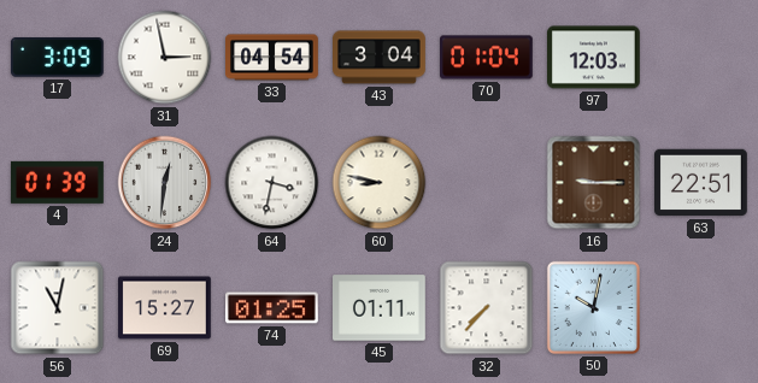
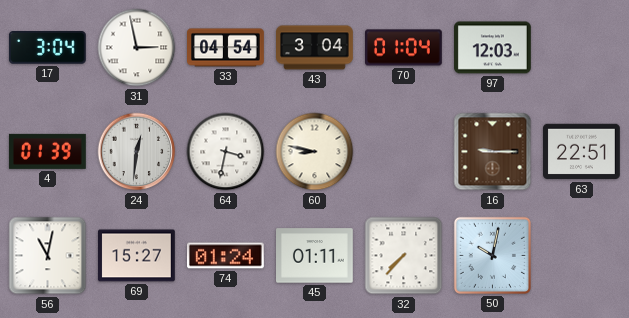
17: 3:09 -> 3:04 (47, 48)
74: 01:25 -> 01:24 (226, 256)
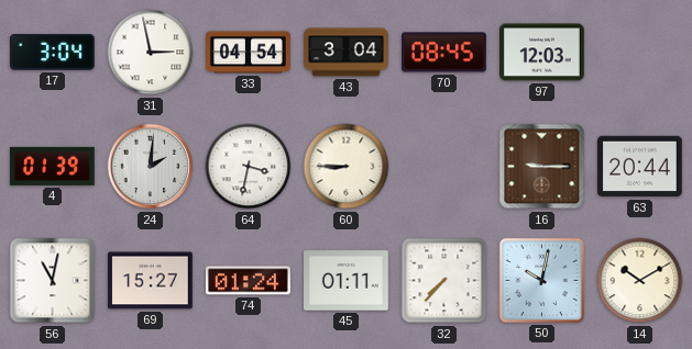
70: 01:04 -> 08:45 (444, 53)
24: 12:31 -> 2:01 (151, 167)
60: 8:47 -> 8:45 (347, 167)
63: 22:51 -> 20:44 (640, 167)
14: none -> 10:10 (640, 281)
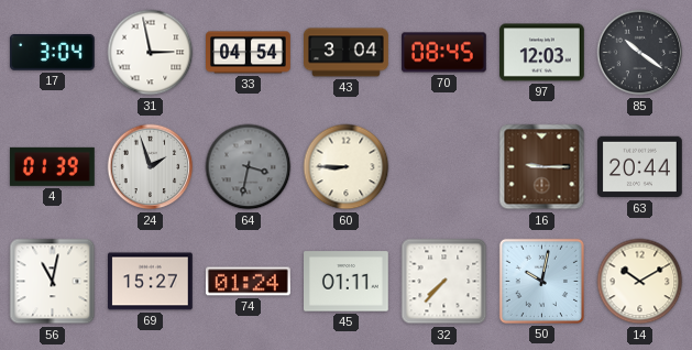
85: none -> 10:21 (640, 53)
24: 2:01 -> 1:57 (151, 167)
64 dial: white -> grey (249, 167)
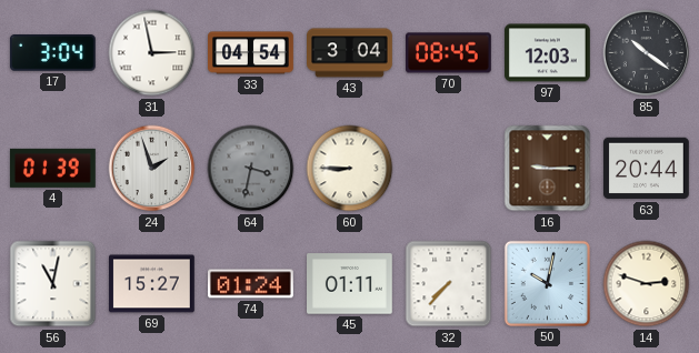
14: 10:10 -> 2:48 (647, 284)
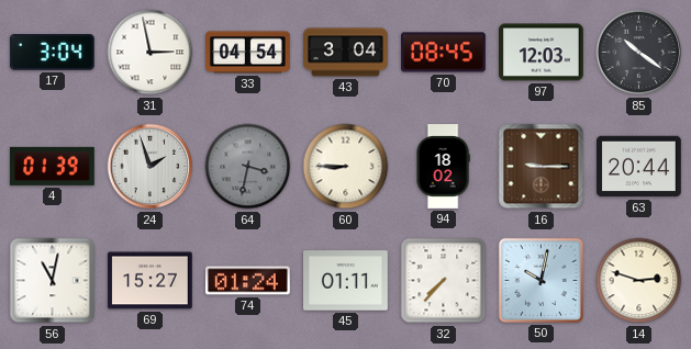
94: none -> 18:02 (443, 167)
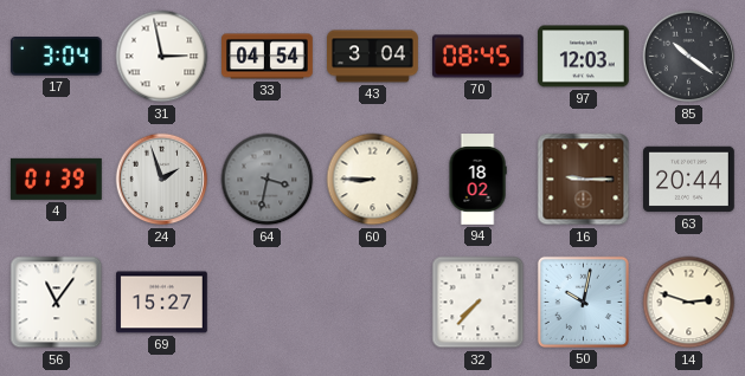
56: 11:02 -> 11:06 (57, 303)
74: 01:24 -> none (248, 281)
45: 01:11 -> none (346, 281)
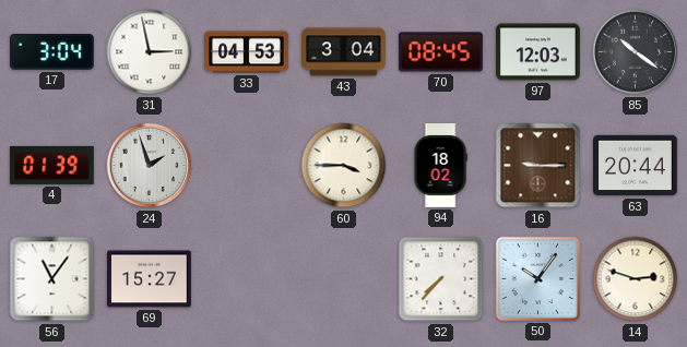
33: 04:54 -> 04:53 (247, 52)
64: 3:32 -> none (268, 180)
60: 8:45 -> 3:45 (344, 166)
50: 10:02 -> 10:06 (537, 278)
